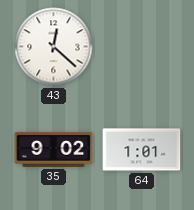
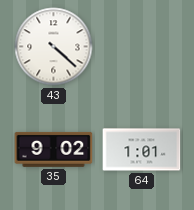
43: 12:22 -> 4:22 (54, 47)
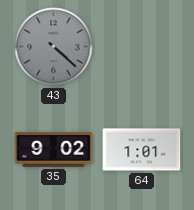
43 dial: white -> grey (54, 47)
